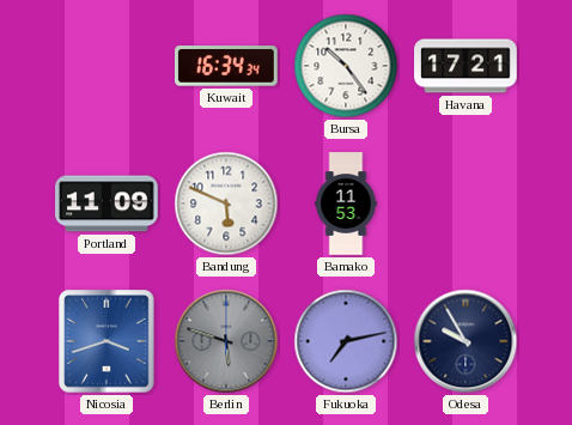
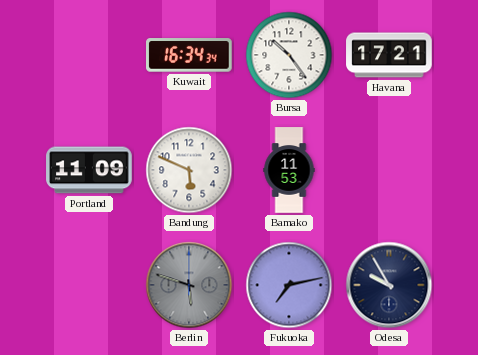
Nicosia: 3:42 -> none (107, 341)
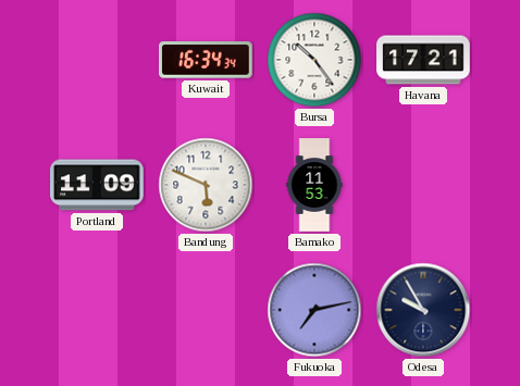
Berlin: 5:48 -> none (189, 285)
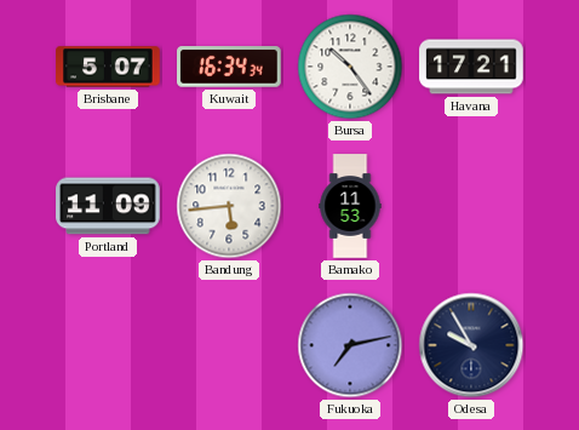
Brisbane: none -> 5:07 (108, 67)
Bandung: 5:49 -> 5:44 (229, 206)
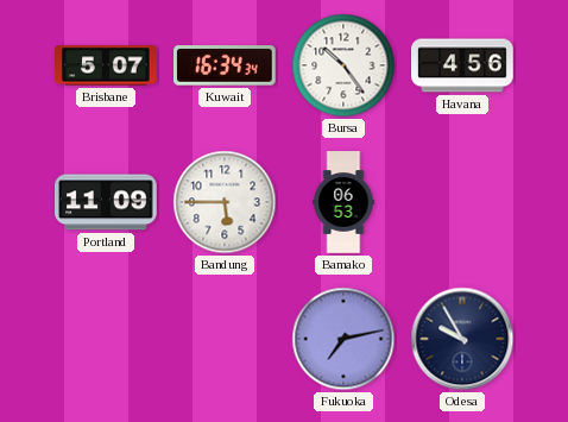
Havana: 17:21 -> 4:56 (462, 65)
Bandung: 5:44 -> 5:45 (225, 202)
Bamako: 11:53 -> 06:53 (343, 202)
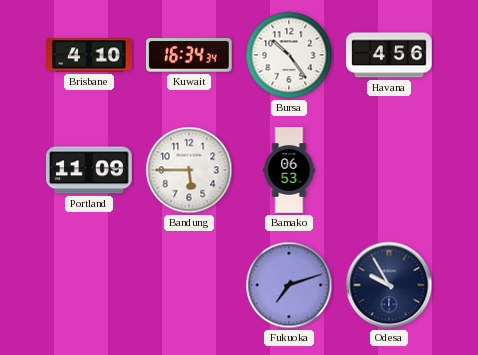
Brisbane: 5:07 -> 4:10 (89, 55)
Fukuoka: 7:13 -> 7:12 (289, 285)
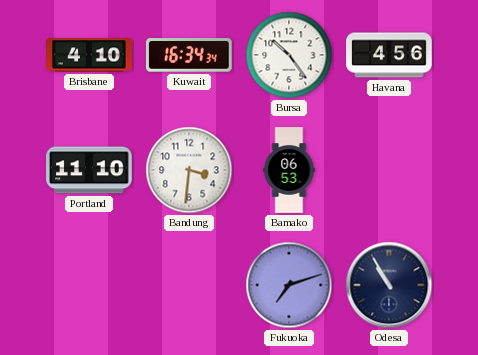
Portland: 11:09 -> 11:10 (89, 170)
Bandung: 5:45 -> 3:31 (189, 170)
Odesa: 9:55 -> 10:55 (389, 285)
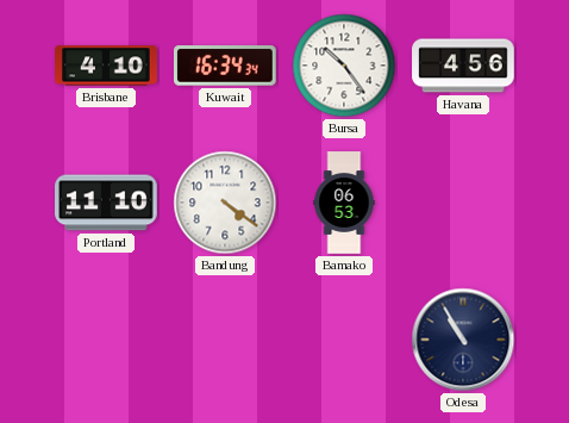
Bandung: 3:31 -> 4:21 (225, 203)
Fukuoka: 7:12 -> none (289, 285)
